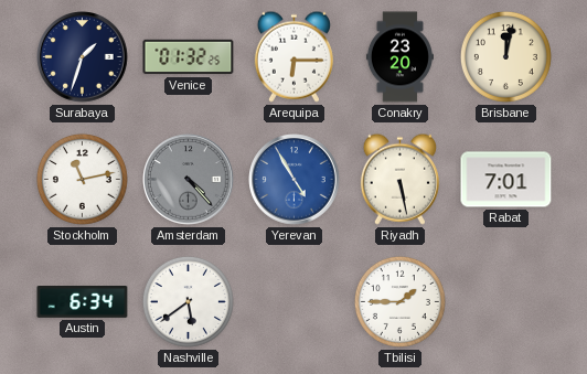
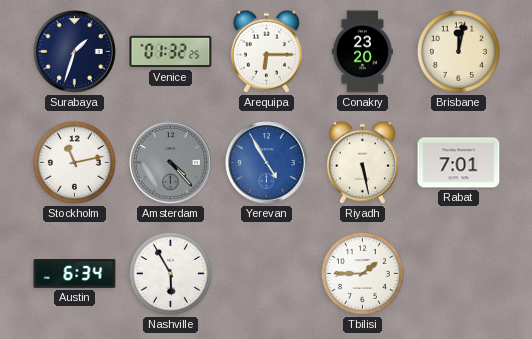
Nashville: 5:39 -> 5:55 (170, 273)
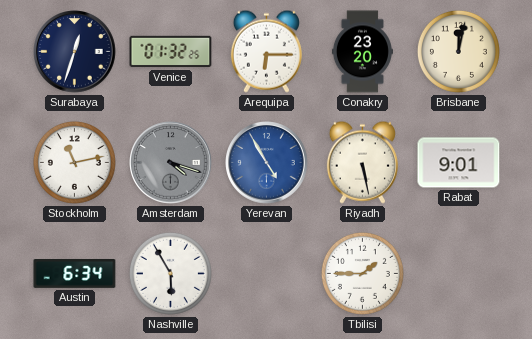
Surabaya: 1:33 -> 12:33 (75, 52)
Amsterdam: 4:23 -> 4:18 (171, 163)
Rabat: 7:01 -> 9:01 (459, 163)
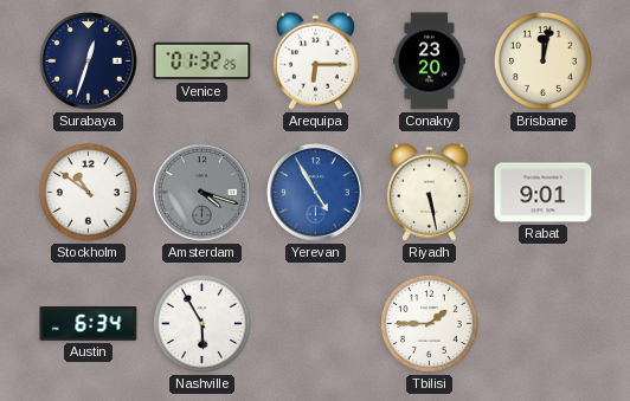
Stockholm: 11:13 -> 10:51 (88, 192)
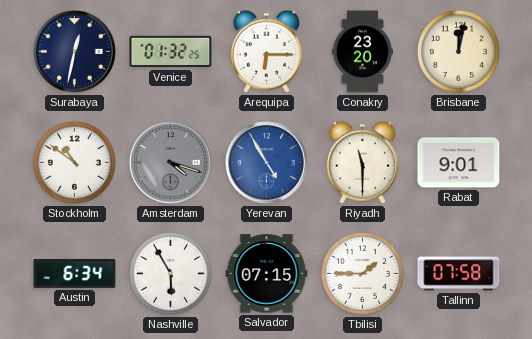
Surabaya: 12:33 -> 12:32 (75, 52)
Riyadh: 5:28 -> 11:30 (362, 162)
Salvador: none -> 07:15 (267, 274)
Tallinn: none -> 07:58 (459, 274)
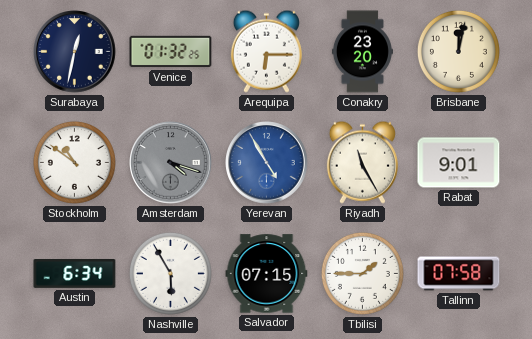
Riyadh: 11:30 -> 11:25 (362, 162)
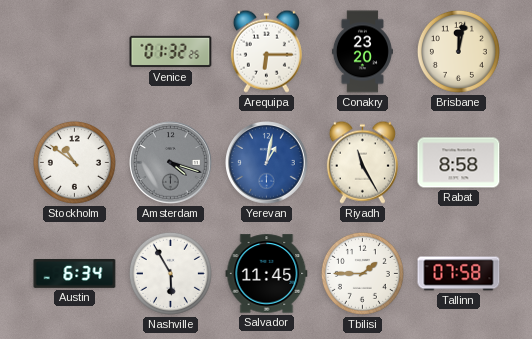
Surabaya: 12:32 -> none (75, 52)
Yerevan: 4:55 -> 1:02 (267, 163)
Rabat: 9:01 -> 8:58 (459, 163)
Salvador: 07:15 -> 11:45 (267, 274)
